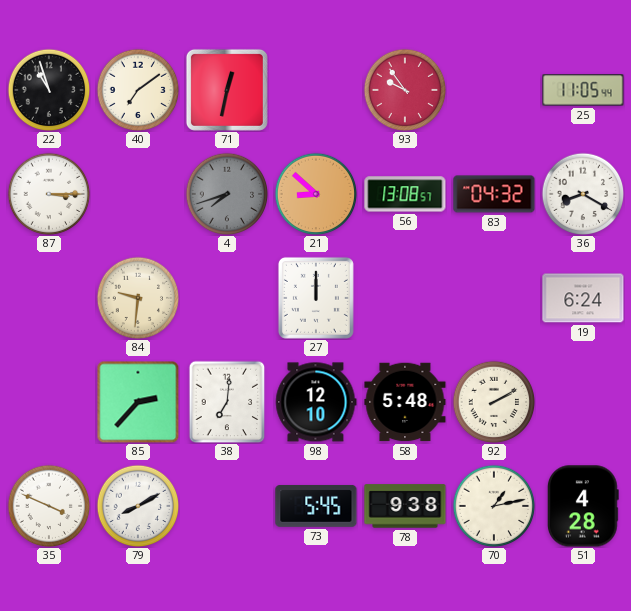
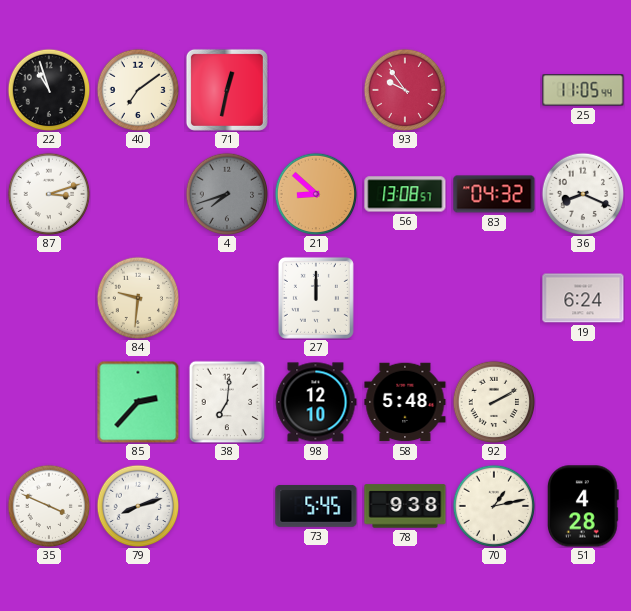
87: 3:15 -> 3:12 (49, 194)
36: 8:20 -> 8:19 (583, 194)
79: 8:10 -> 8:12 (138, 506)
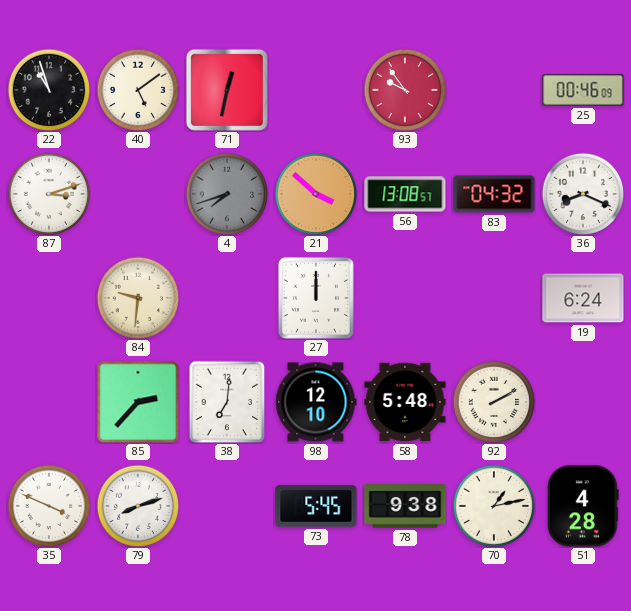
40: 7:09 -> 5:09 (138, 90)
25: 11:05 -> 00:46 (583, 90)
21: 8:52 -> 3:52 (316, 194)
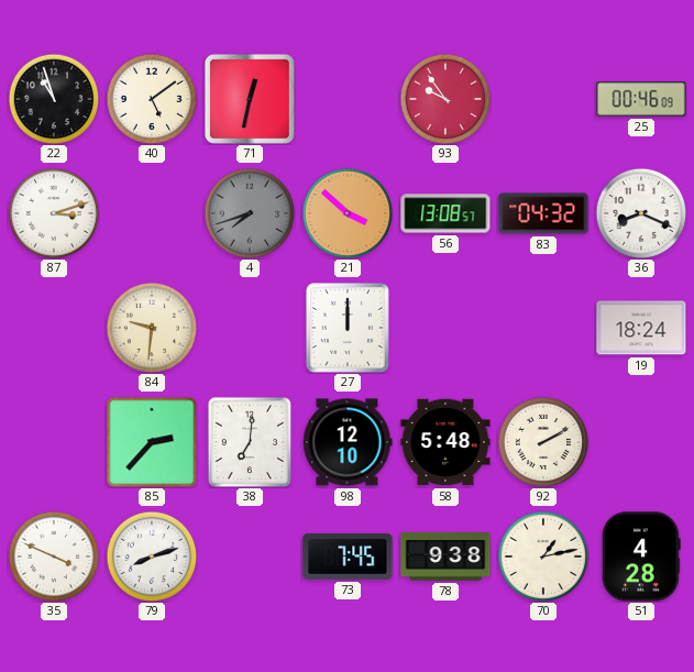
19: 6:24 -> 18:24 (641, 328)
73: 5:45 -> 7:45 (348, 557)
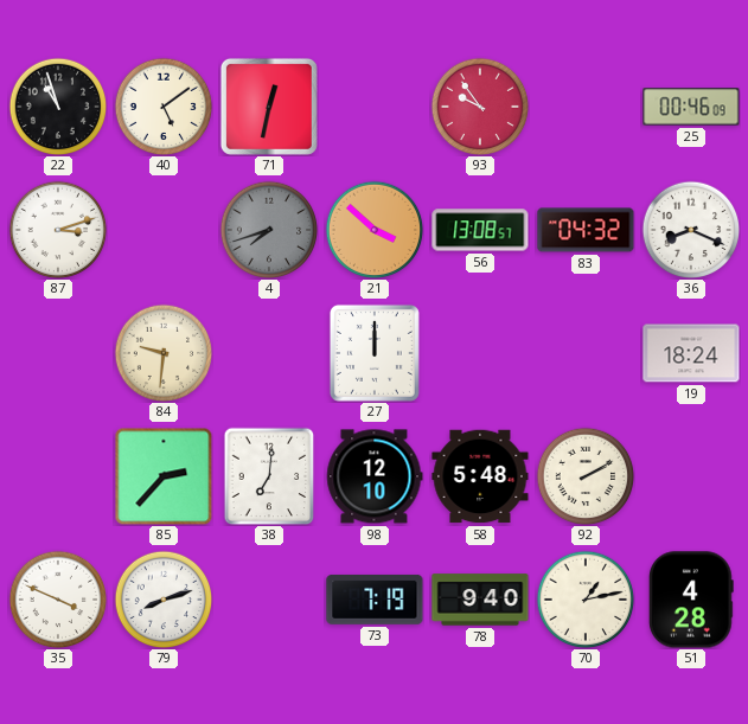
73: 7:45 -> 7:19 (375, 600)
78: 9:38 -> 9:40 (480, 600)
